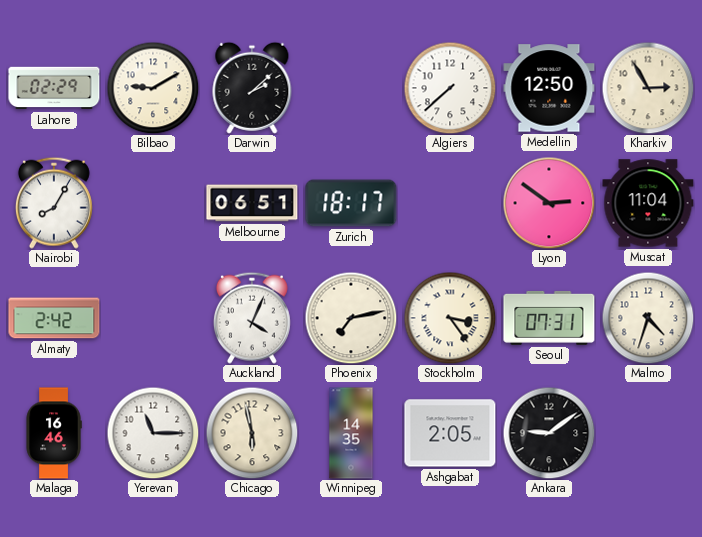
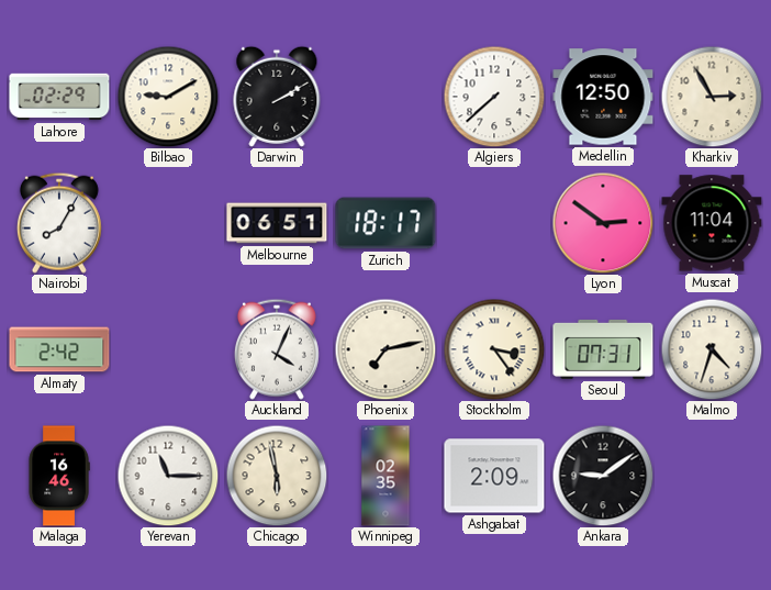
Darwin: 2:08 -> 2:10 (277, 97)
Winnipeg: 14:35 -> 02:35 (386, 476)
Ashgabat: 2:05 -> 2:09 (494, 476)
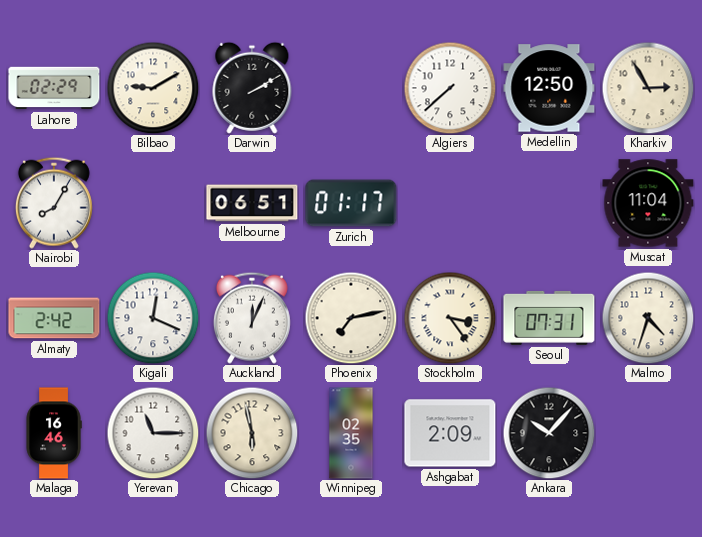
Zurich: 18:17 -> 01:17 (351, 203)
Lyon: 2:51 -> none (603, 223)
Kigali: none -> 12:19 (153, 318)
Auckland: 4:04 -> 12:04 (252, 318)
Ankara: 9:09 -> 10:07 (549, 433)
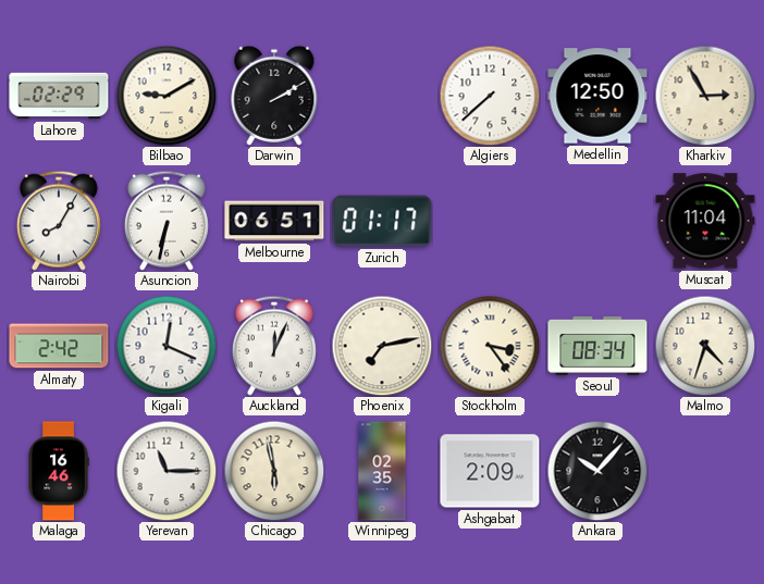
Asuncion: none -> 6:32 (167, 221)
Seoul: 07:31 -> 08:34 (597, 346)
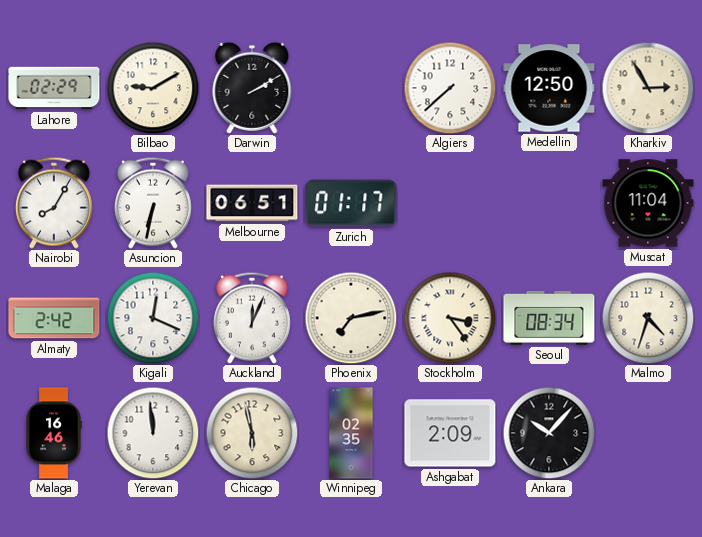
Yerevan: 11:15 -> 11:59 (153, 433)
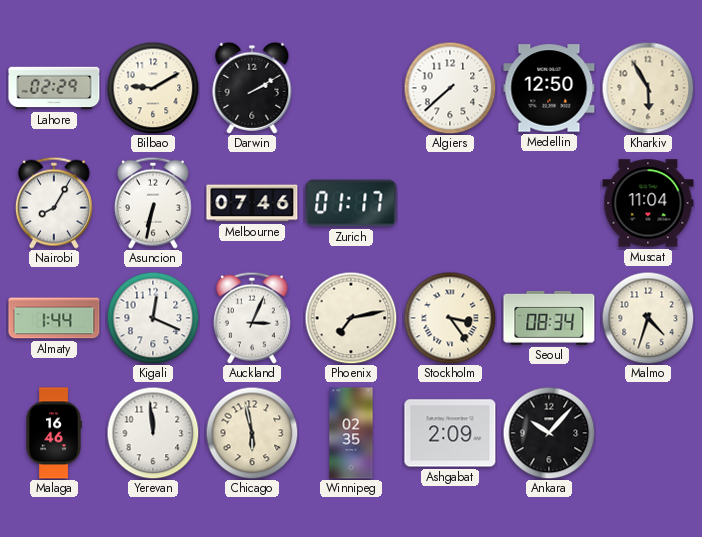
Kharkiv: 2:55 -> 5:55 (648, 88)
Melbourne: 06:51 -> 07:46 (252, 203)
Almaty: 2:42 -> 1:44 (54, 318)
Auckland: 12:04 -> 3:04 (252, 318)
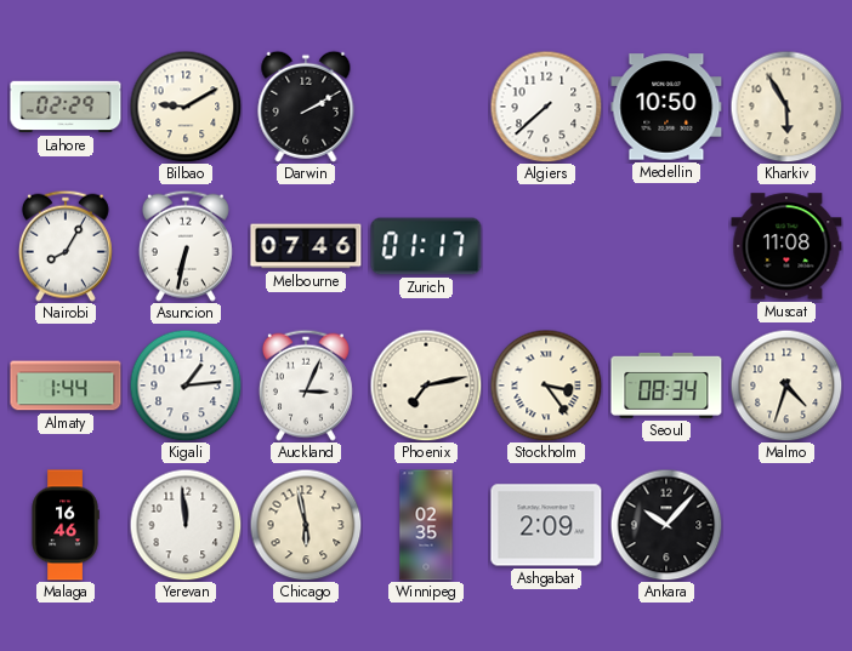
Medellin: 12:50 -> 10:50 (666, 107)
Muscat: 11:04 -> 11:08 (786, 246)
Kigali: 12:19 -> 1:14 (186, 386)
